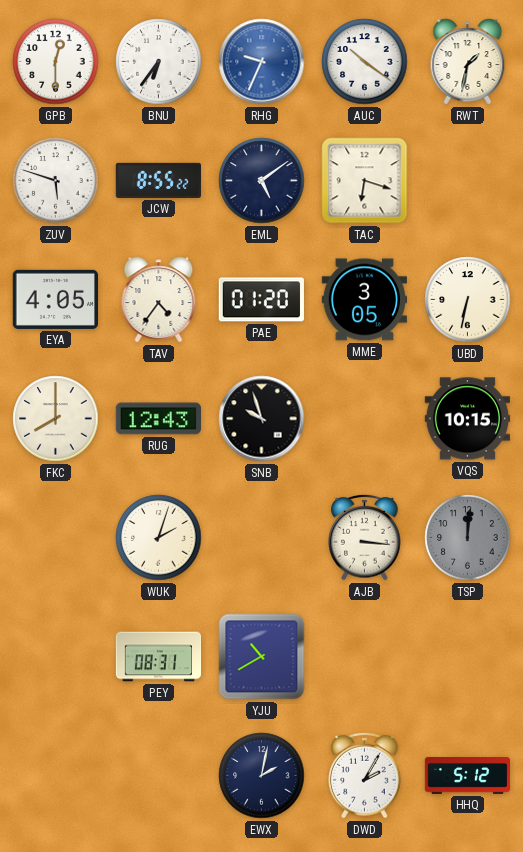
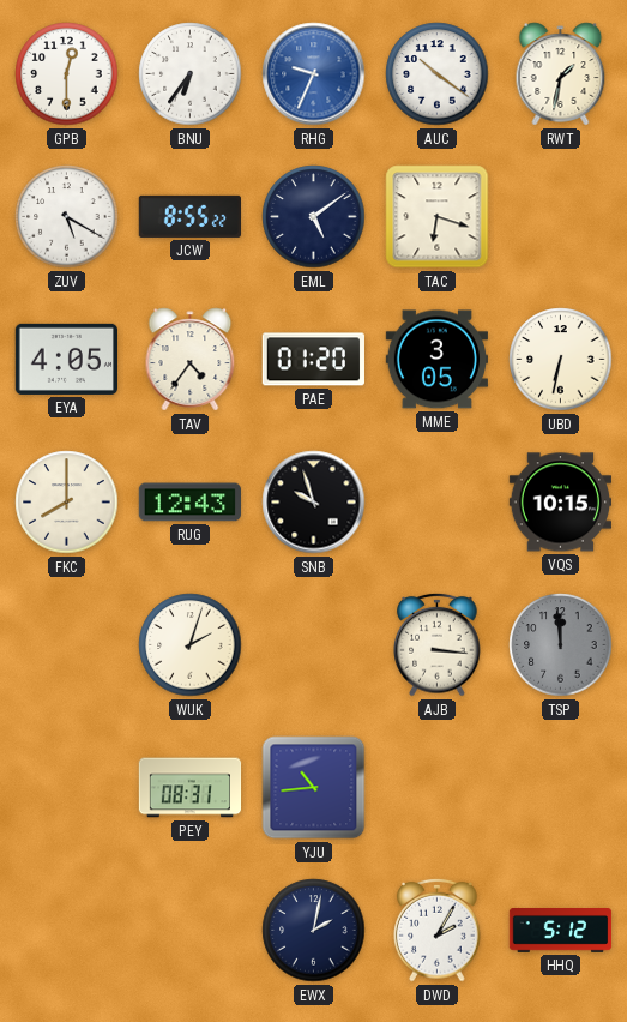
ZUV: 5:48 -> 5:20 (67, 217)
TSP: 12:01 -> 11:59 (561, 645)
YJU: 10:40 -> 10:44 (314, 788)
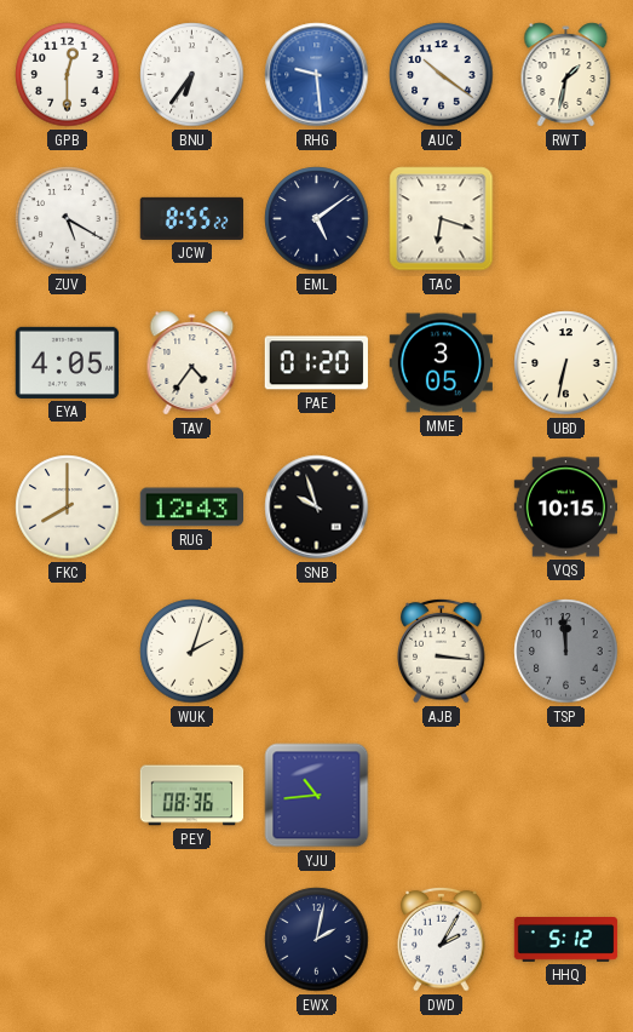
RHG: 9:34 -> 9:29 (317, 75)
PEY: 08:31 -> 08:36 (192, 796)
